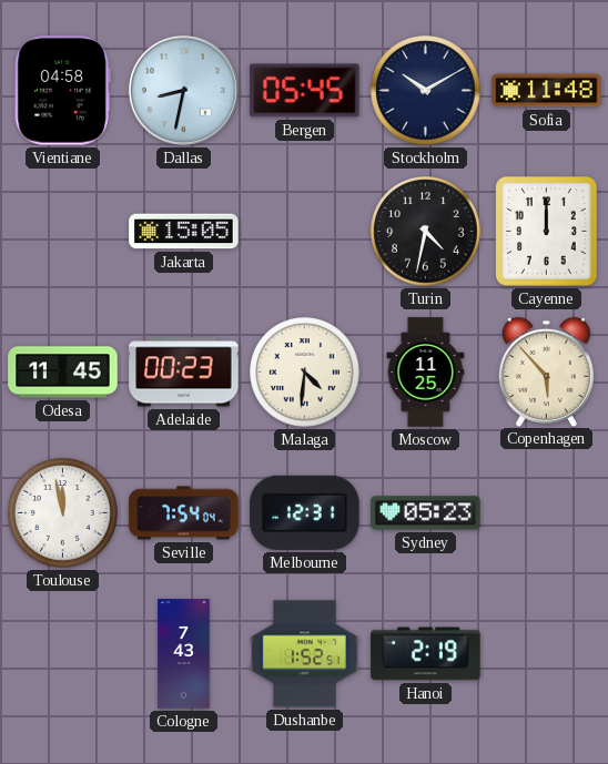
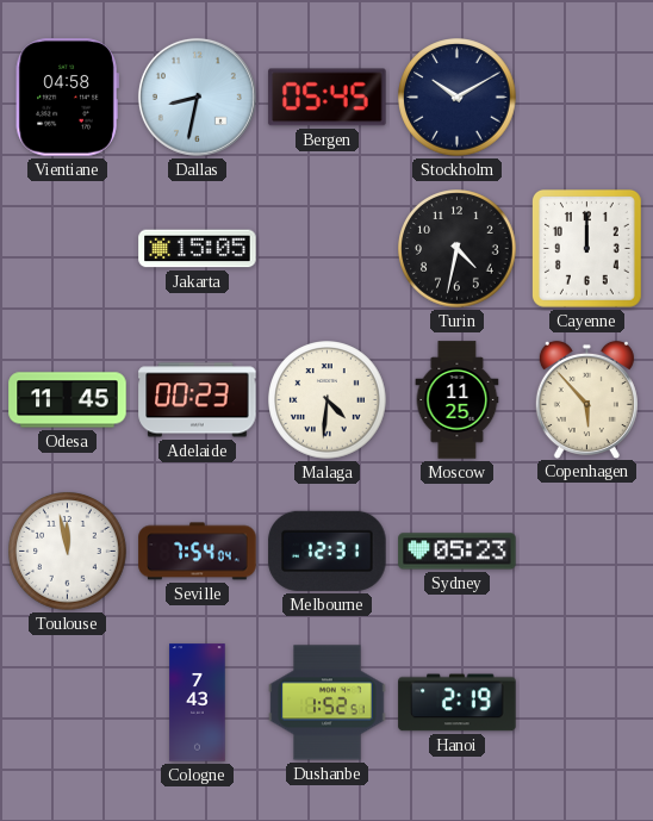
Sofia: 11:48 -> none (547, 91)
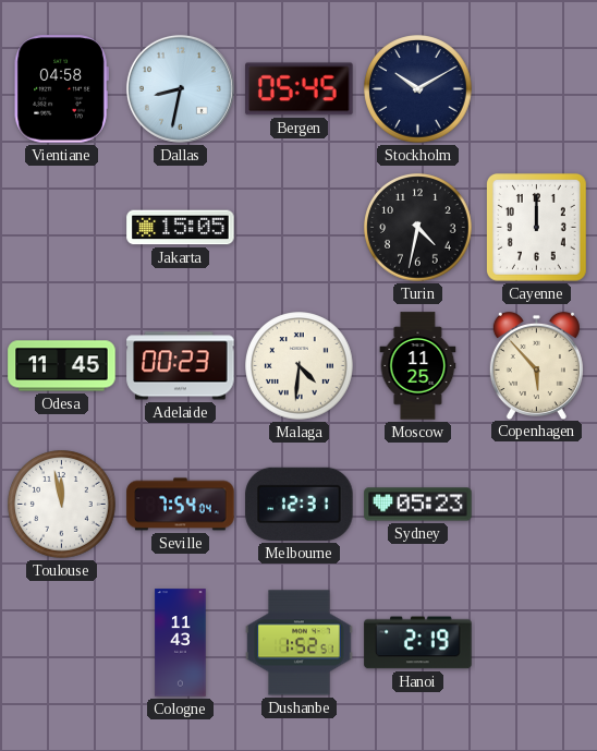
Cologne: 7:43 -> 11:43 (181, 643)
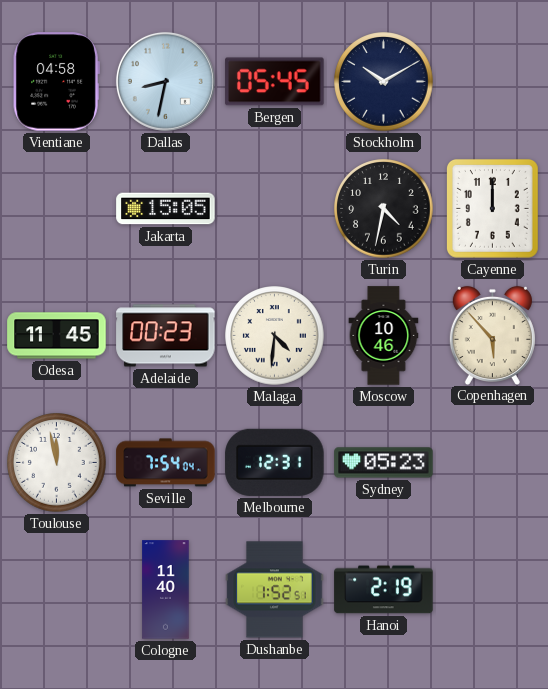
Moscow: 11:25 -> 10:46 (384, 336)
Cologne: 11:43 -> 11:40 (166, 590)
